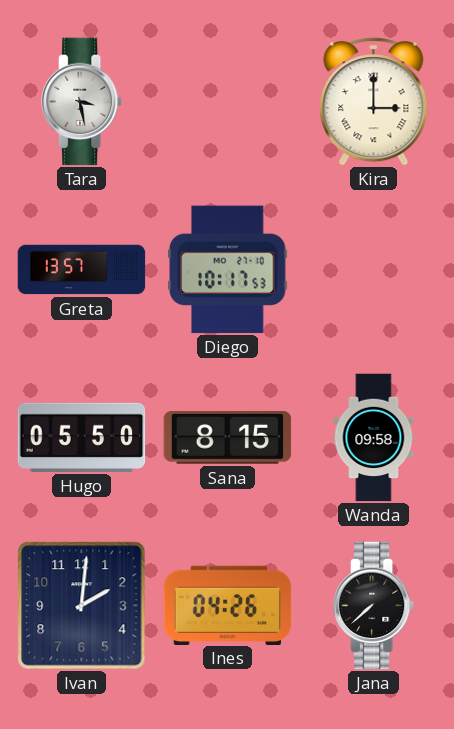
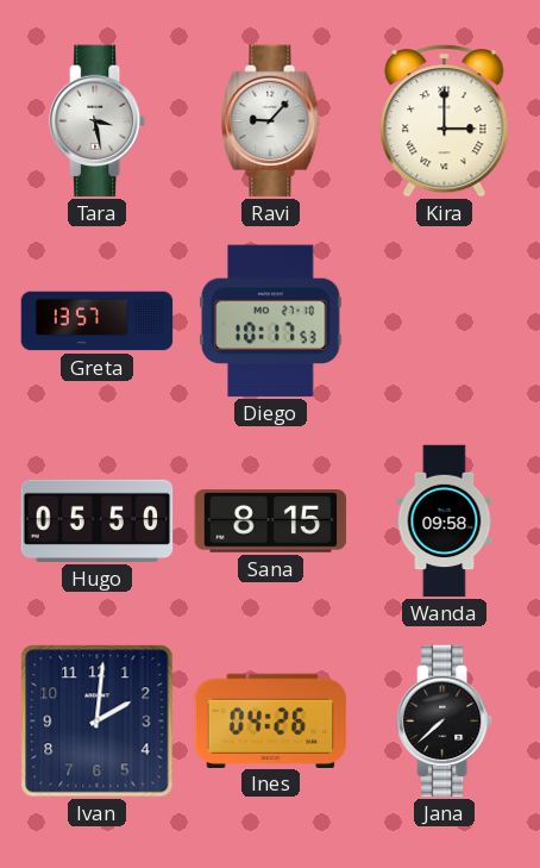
Ravi: none -> 9:07 (271, 121)
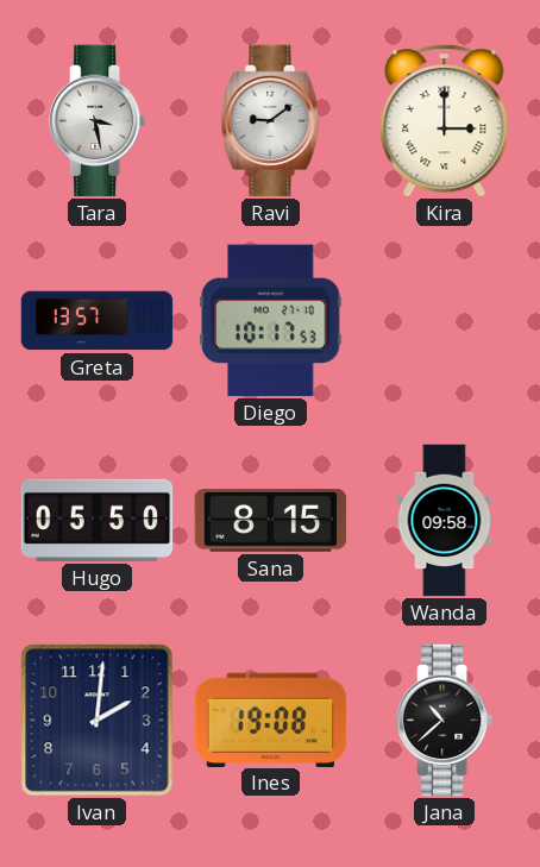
Ravi: 9:07 -> 9:09 (271, 121)
Ines: 04:26 -> 19:08 (271, 720)
Jana: 7:38 -> 10:38 (446, 721)
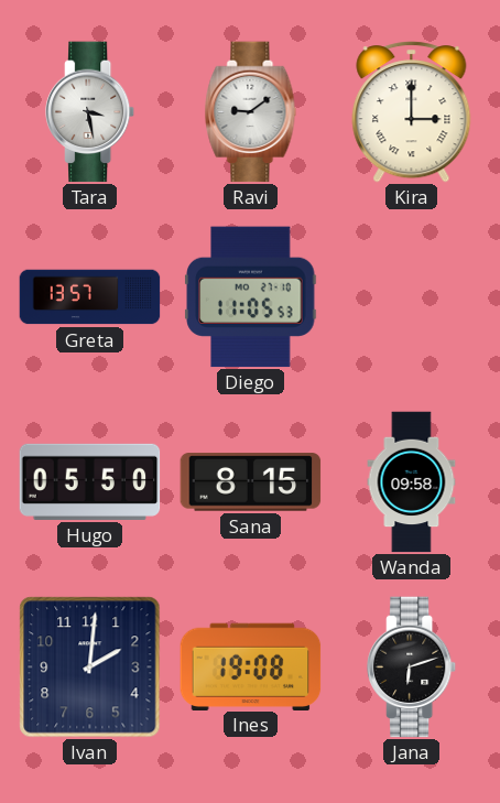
Diego: 10:17 -> 11:05 (251, 297)
Jana: 10:38 -> 6:12 (413, 668)
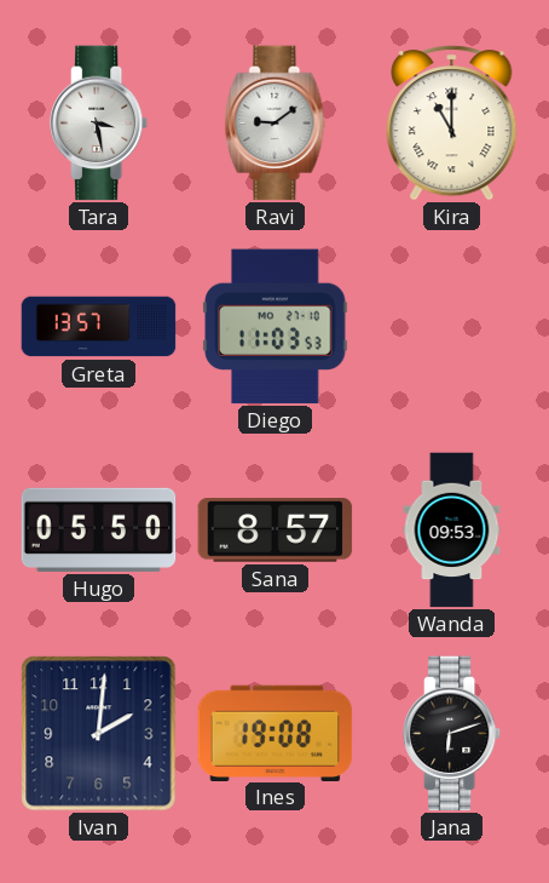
Kira: 3:00 -> 11:00 (452, 124)
Diego: 11:05 -> 11:03 (276, 327)
Sana: 8:15 -> 8:57 (276, 531)
Wanda: 09:58 -> 09:53 (452, 531)
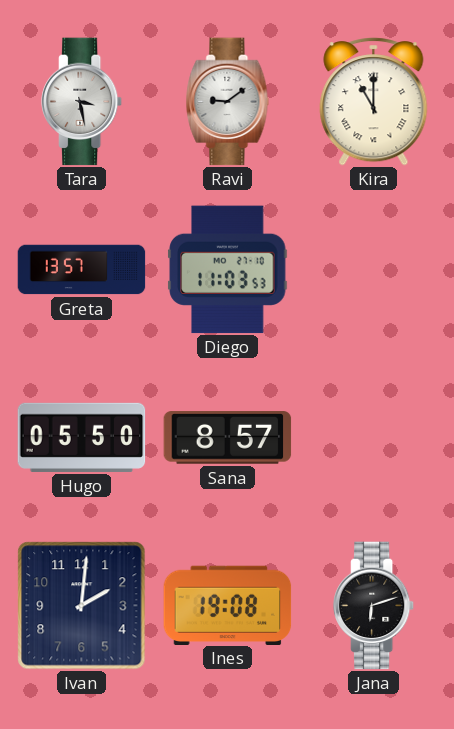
Wanda: 09:53 -> none (452, 531)
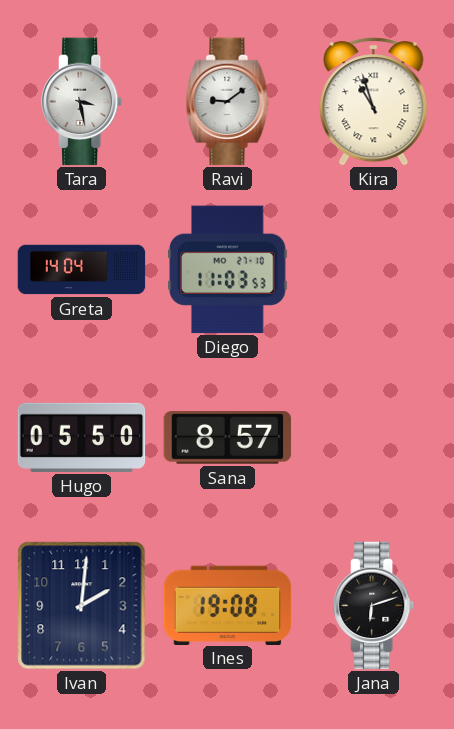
Kira: 11:00 -> 10:57 (374, 102)
Greta: 13:57 -> 14:04 (82, 270)
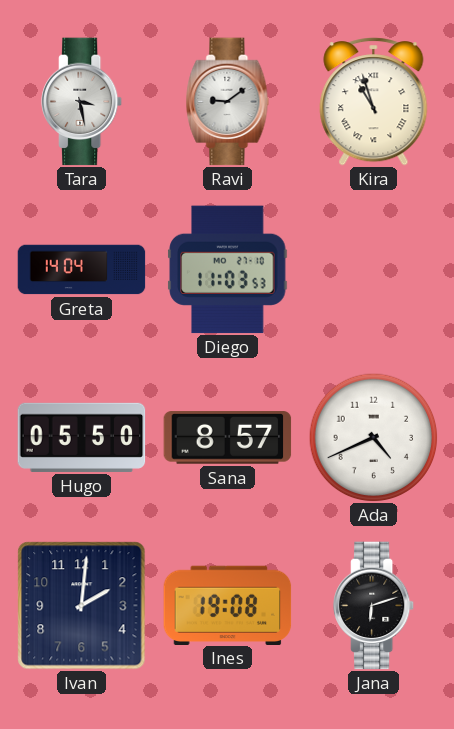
Ada: none -> 4:41 (373, 437)
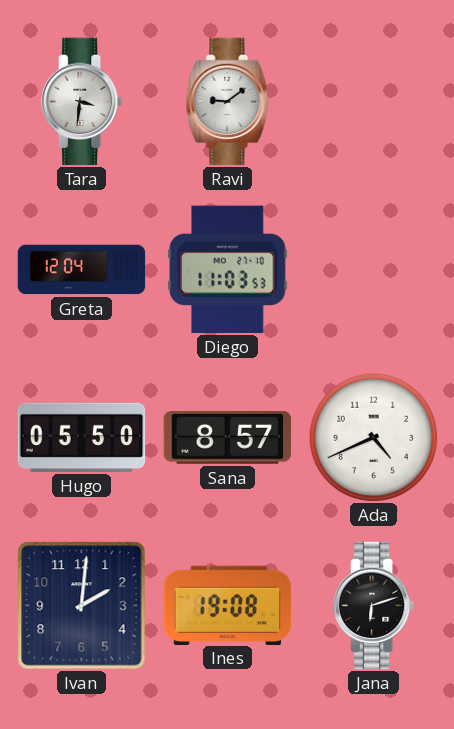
Tara: 3:28 -> 3:31 (83, 102)
Kira: 10:57 -> none (374, 102)
Greta: 14:04 -> 12:04 (82, 270)
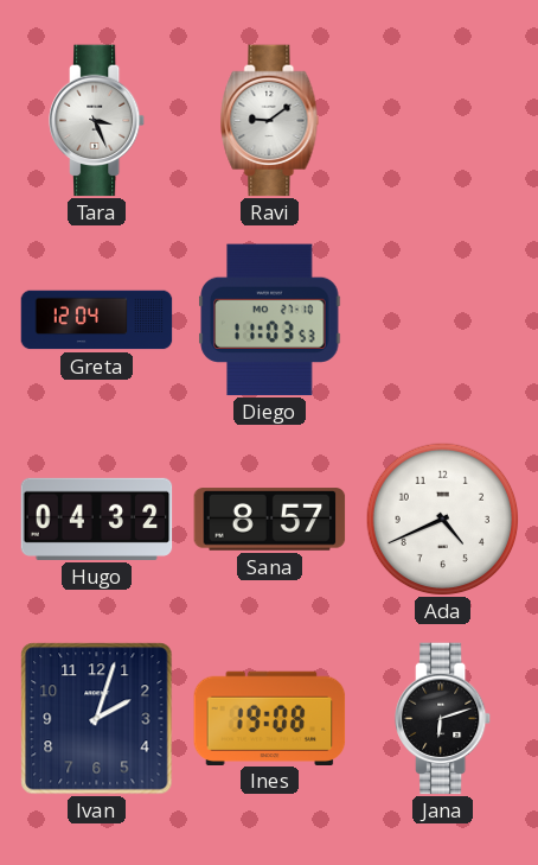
Tara: 3:31 -> 3:26 (98, 121)
Hugo: 05:50 -> 04:32 (97, 519)
Ivan: 2:01 -> 2:03 (97, 719)
